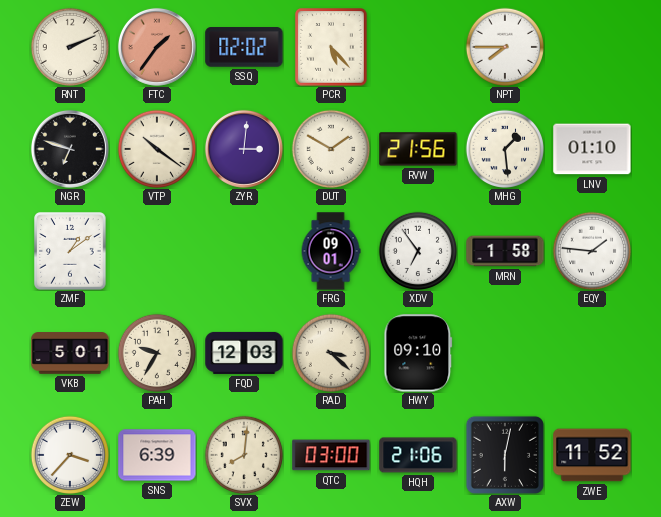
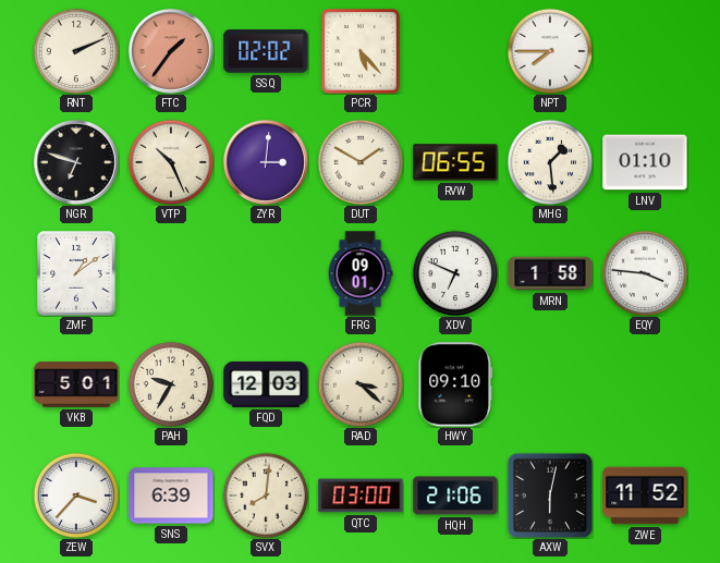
VTP: 10:21 -> 10:26 (170, 161)
RVW: 21:56 -> 06:55 (455, 162)
XDV: 6:54 -> 6:49 (454, 272)
EQY: 1:46 -> 3:46 (644, 272)
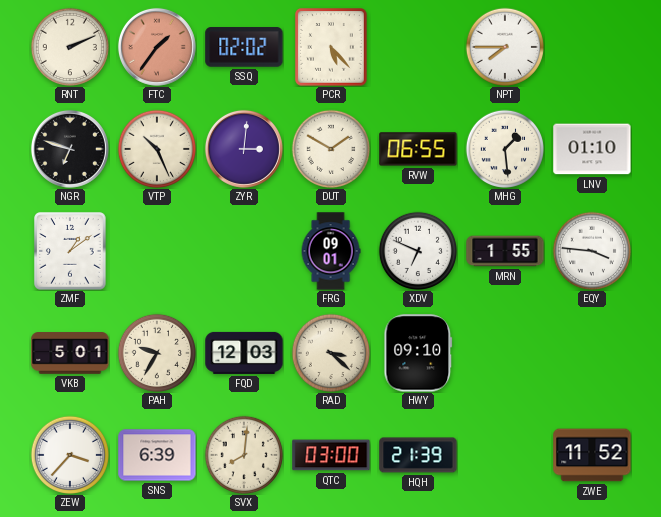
MRN: 1:58 -> 1:55 (505, 251)
HQH: 21:06 -> 21:39 (418, 455)
AXW: 6:02 -> none (550, 495)
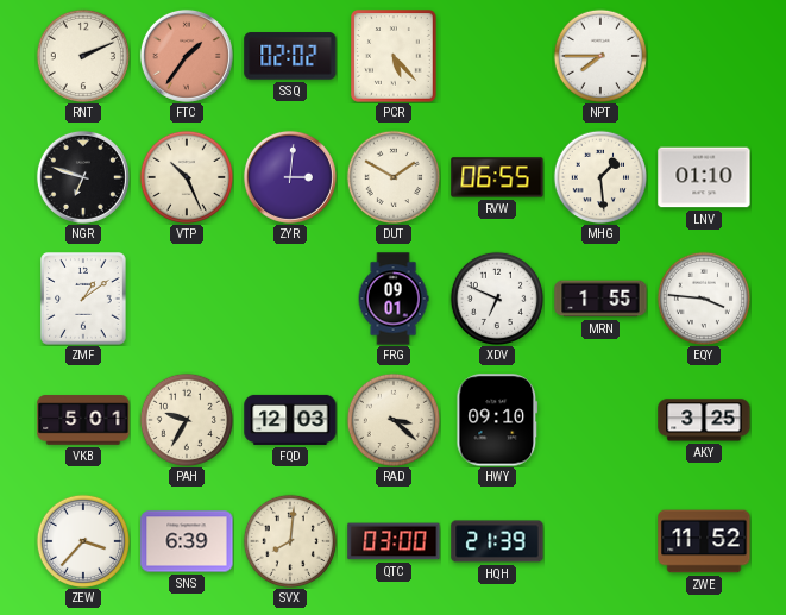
AKY: none -> 3:25 (704, 420)
